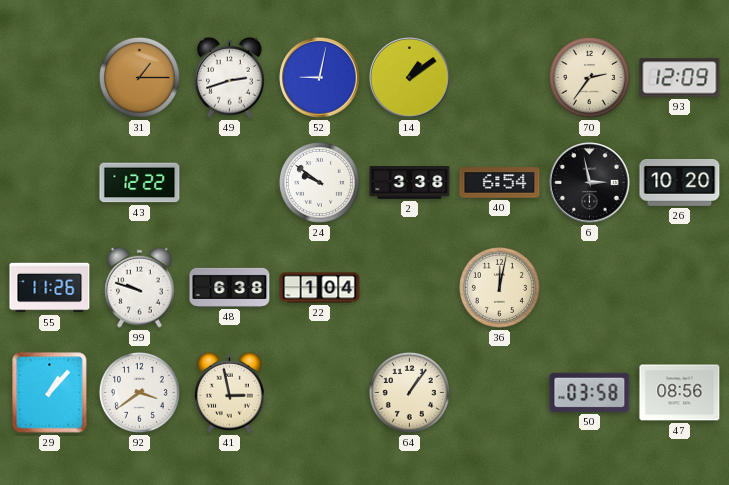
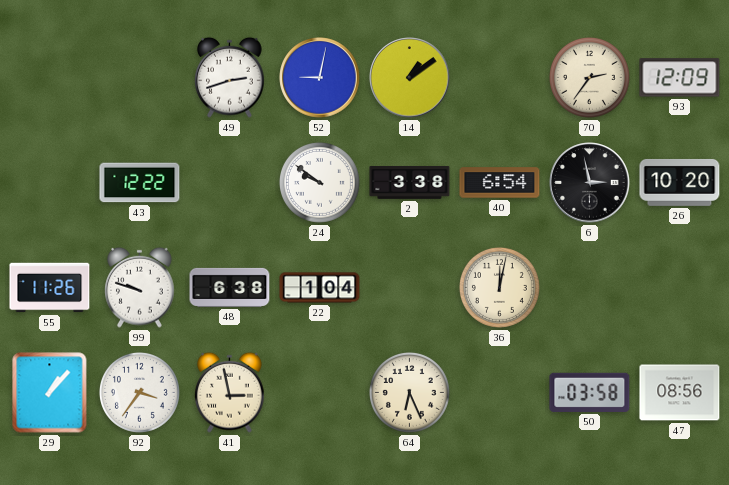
31: 1:15 -> none (139, 77)
92: 3:39 -> 3:36 (139, 392)
64: 1:06 -> 6:26 (409, 392)
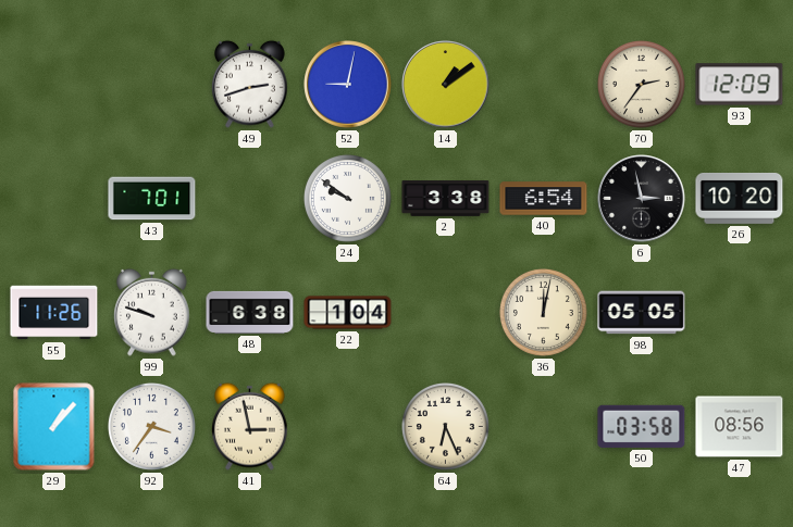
43: 12:22 -> 7:01 (152, 199)
98: none -> 05:05 (642, 313)
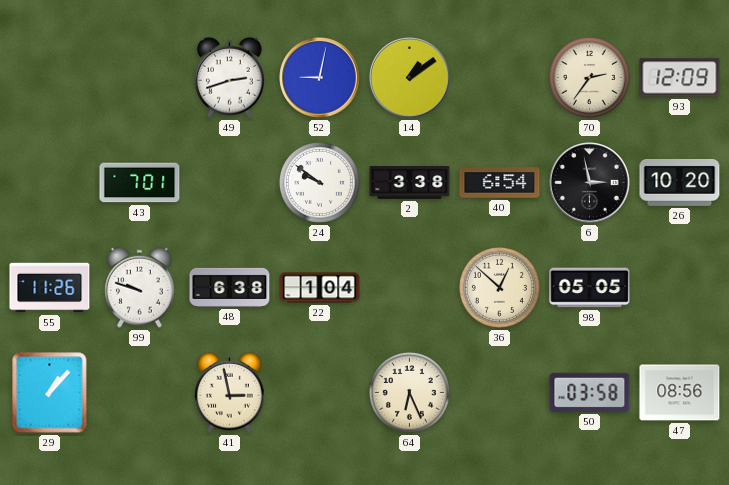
36: 12:02 -> 12:52 (499, 287)
92: 3:36 -> none (151, 426)
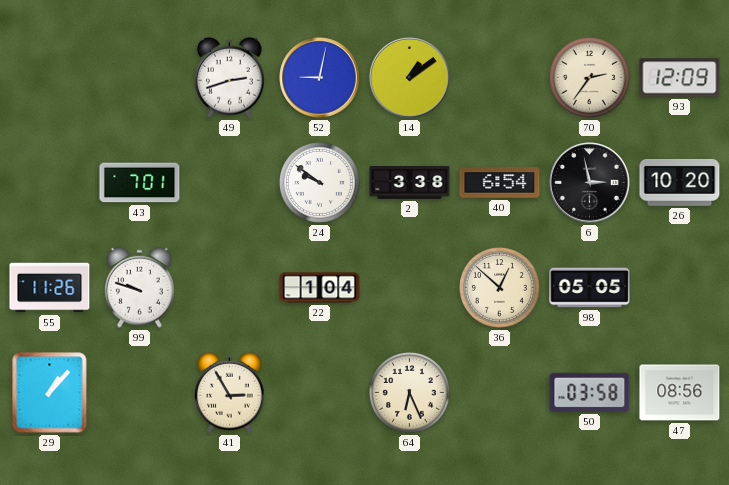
48: 6:38 -> none (230, 287)
41: 2:58 -> 2:55 (230, 392)
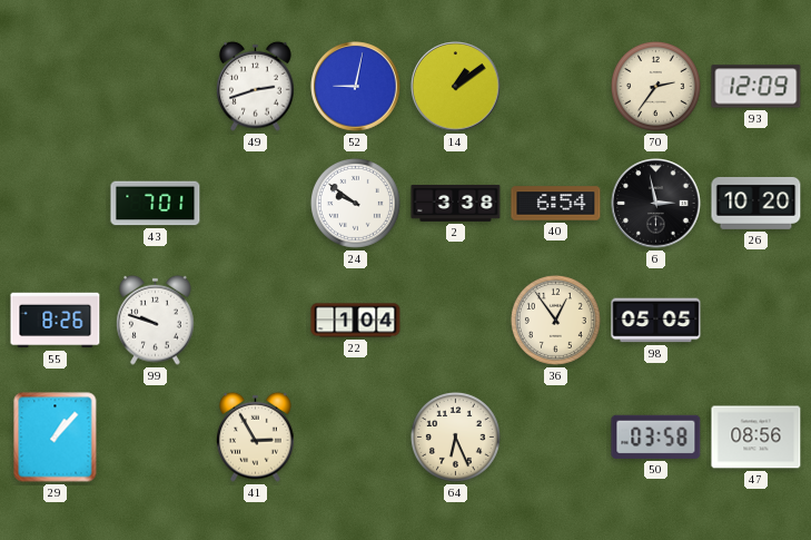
55: 11:26 -> 8:26 (56, 321)
36: 12:52 -> 12:54 (555, 320)
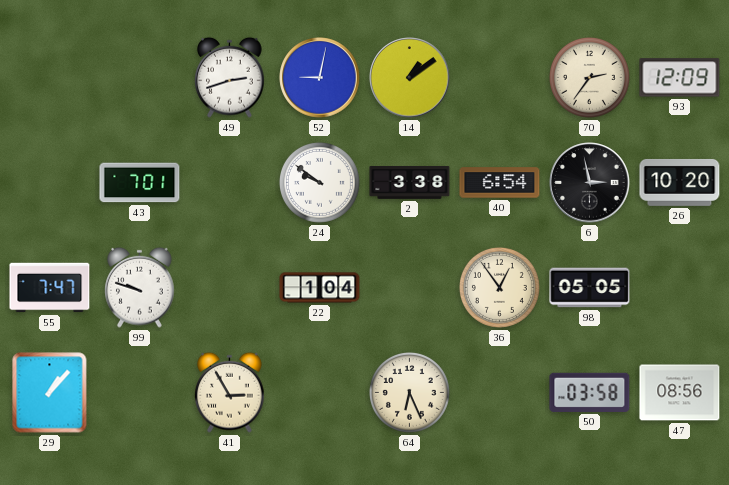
55: 8:26 -> 7:47 (50, 288)
